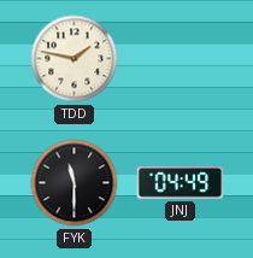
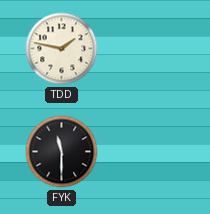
JNJ: 04:49 -> none (181, 183)
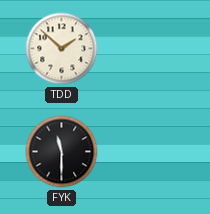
TDD: 1:47 -> 1:52 (62, 49)
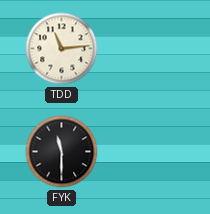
TDD: 1:52 -> 11:14 (62, 49)
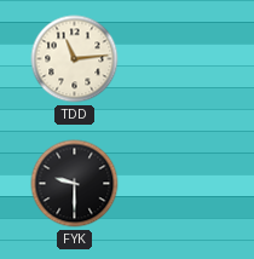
FYK: 11:30 -> 9:30 (75, 184)
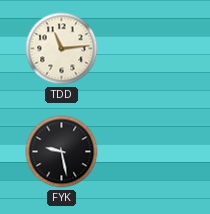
FYK: 9:30 -> 9:28 (62, 152)
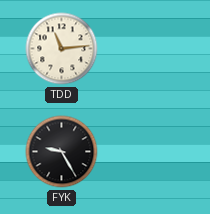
FYK: 9:28 -> 9:25 (62, 152)
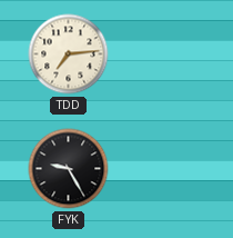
TDD: 11:14 -> 7:14 (69, 54)
